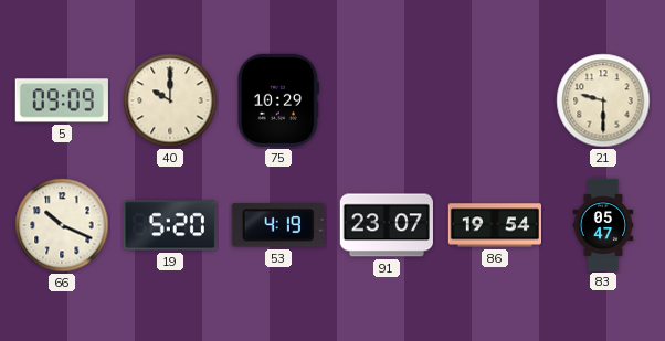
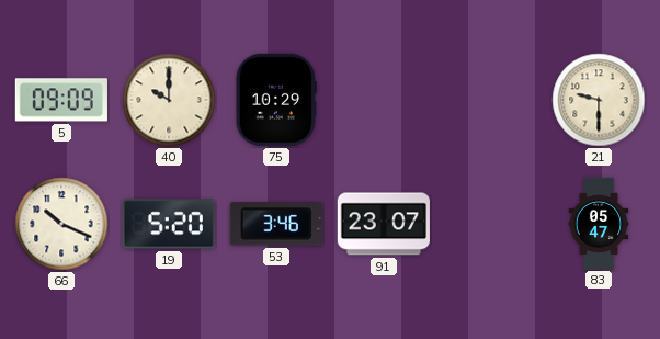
53: 4:19 -> 3:46 (276, 224)
86: 19:54 -> none (494, 225)
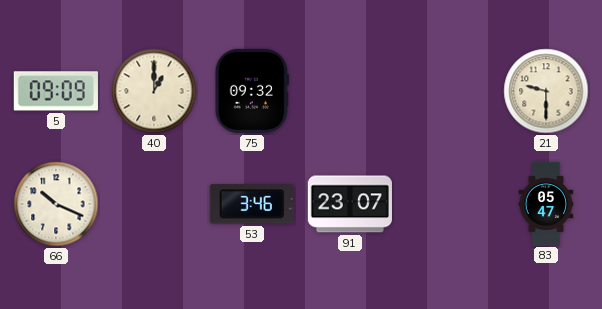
40: 10:00 -> 1:00 (154, 91)
75: 10:29 -> 09:32 (252, 91)
19: 5:20 -> none (169, 224)
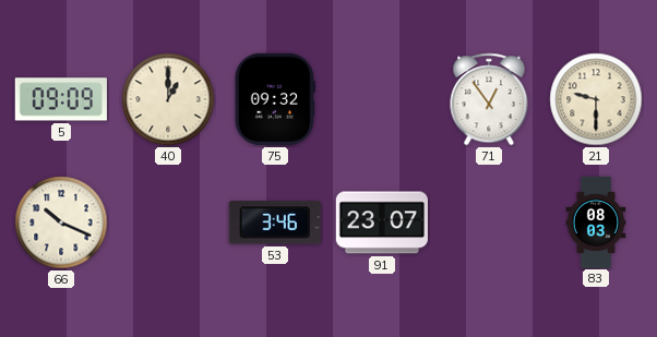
71: none -> 12:54 (489, 99)
83: 05:47 -> 08:03 (596, 221)
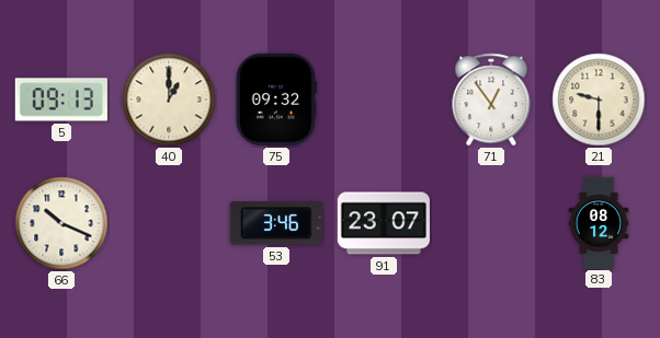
5: 09:09 -> 09:13 (61, 100)
83: 08:03 -> 08:12 (599, 222)
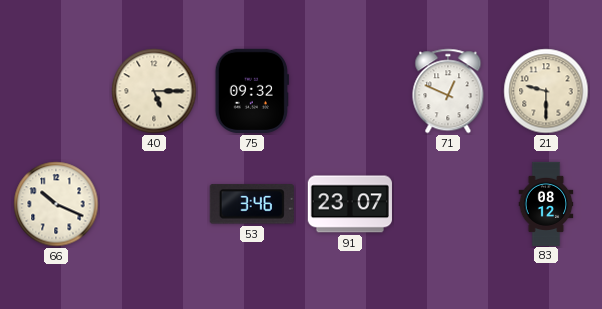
5: 09:13 -> none (61, 100)
40: 1:00 -> 5:15 (154, 91)
71: 12:54 -> 12:49 (448, 91)
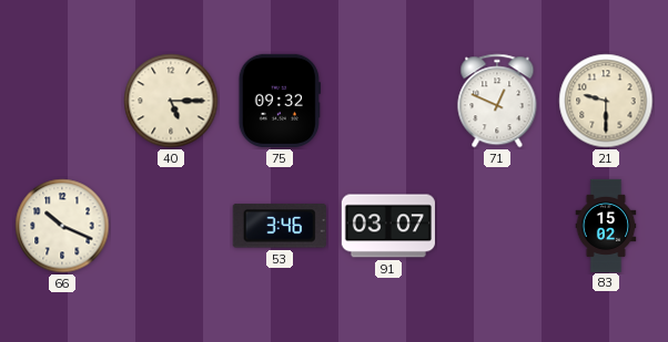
91: 23:07 -> 03:07 (388, 226)
83: 08:12 -> 15:02 (606, 225)
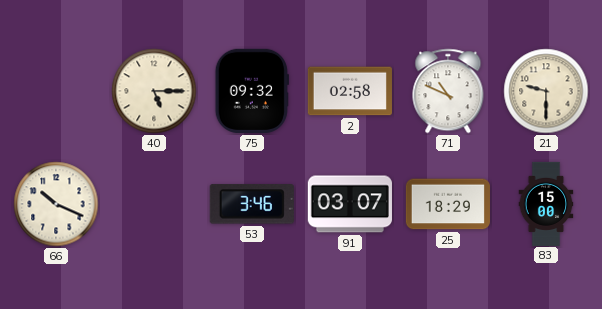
2: none -> 02:58 (350, 91)
71: 12:49 -> 10:49 (448, 91)
25: none -> 18:29 (448, 204)
83: 15:02 -> 15:00 (546, 203)
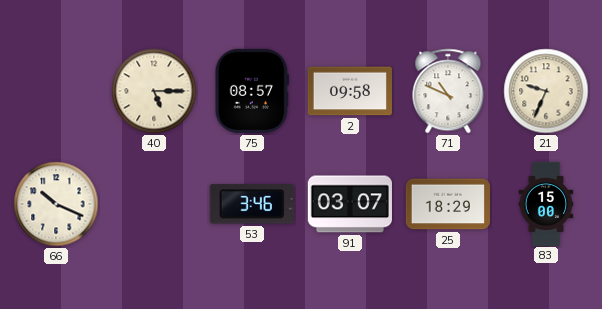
75: 09:32 -> 08:57 (252, 91)
2: 02:58 -> 09:58 (350, 91)
21: 9:30 -> 9:34 (546, 91)
